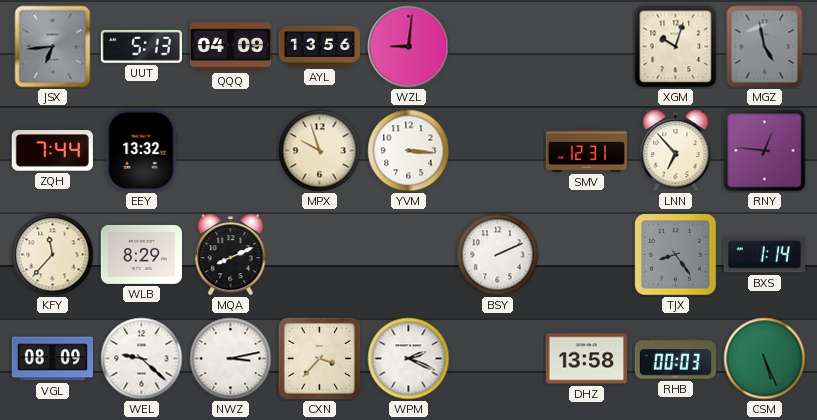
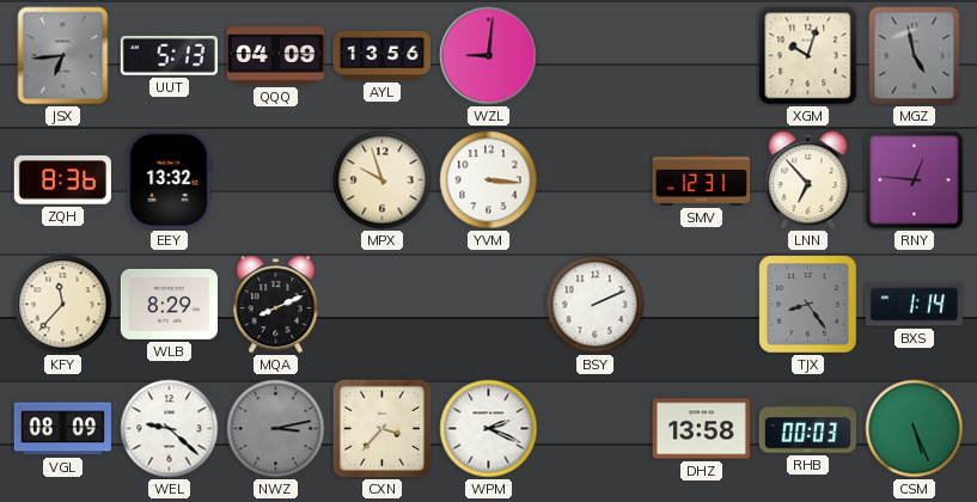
ZQH: 7:44 -> 8:36 (62, 180)
NWZ dial: white -> grey (276, 429)
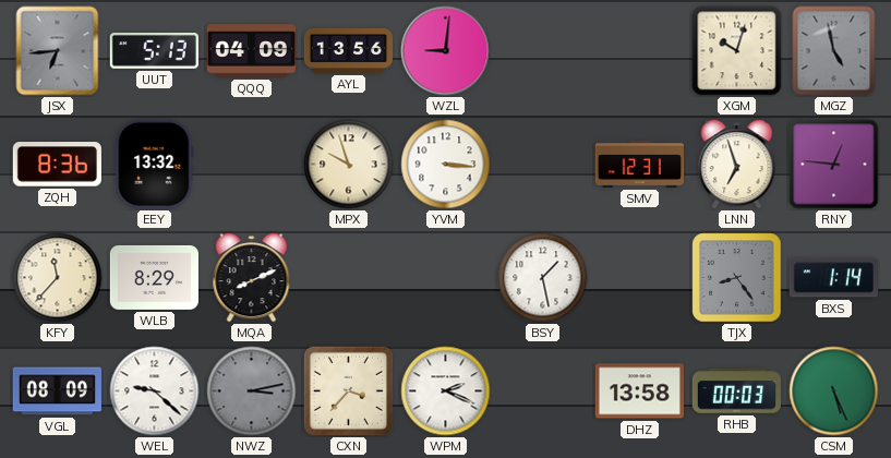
LNN: 6:53 -> 6:57 (737, 165)
BSY: 2:11 -> 1:28 (543, 278)
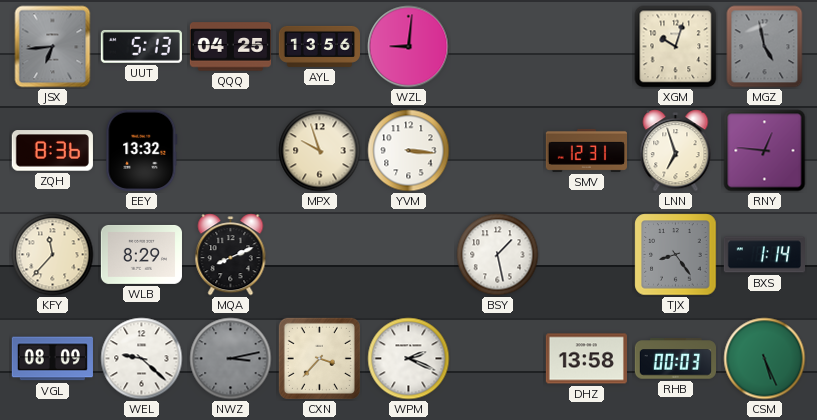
QQQ: 04:09 -> 04:25 (230, 47)
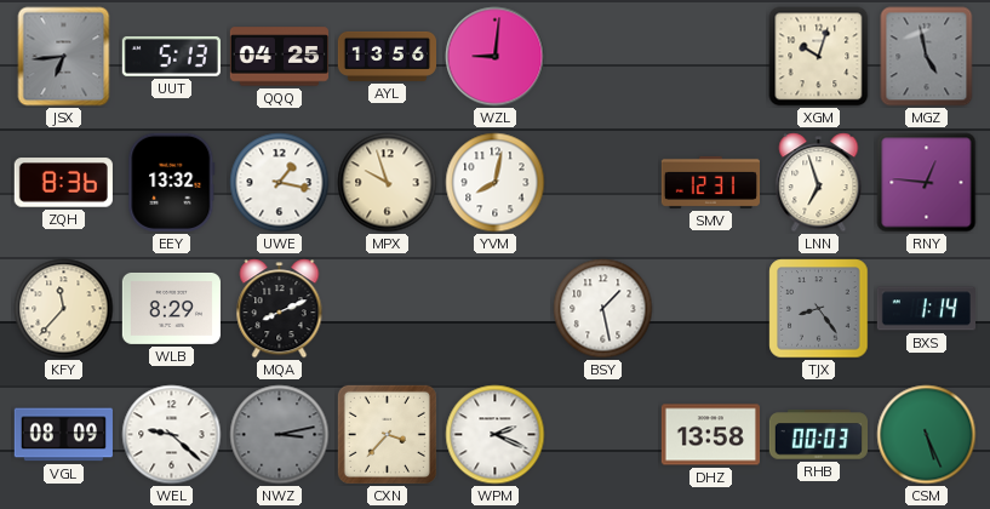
UWE: none -> 1:17 (280, 183)
YVM: 3:16 -> 8:02 (496, 183)
